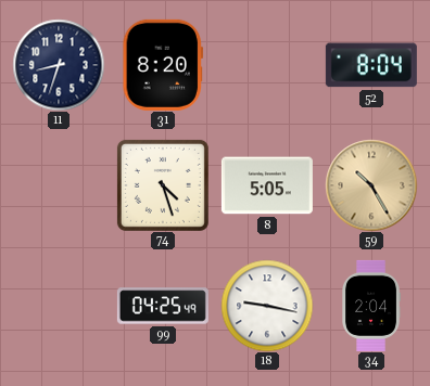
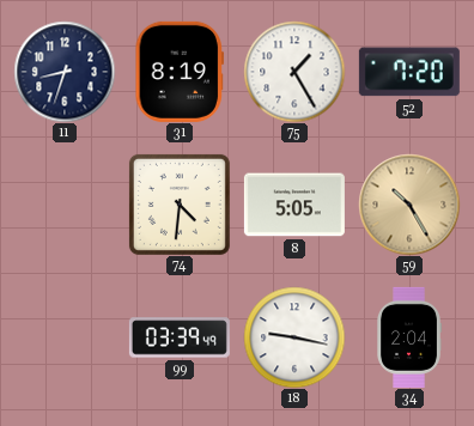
31: 8:20 -> 8:19 (180, 72)
75: none -> 1:25 (294, 72)
52: 8:04 -> 7:20 (409, 72)
74: 4:27 -> 4:31 (180, 205)
99: 04:25 -> 03:39 (180, 337)
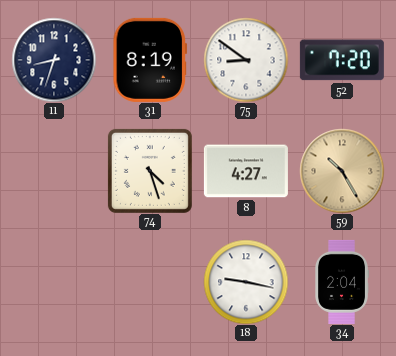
75: 1:25 -> 8:51 (246, 60)
74: 4:31 -> 4:27 (150, 171)
8: 5:05 -> 4:27 (246, 171)
99: 03:39 -> none (180, 337)
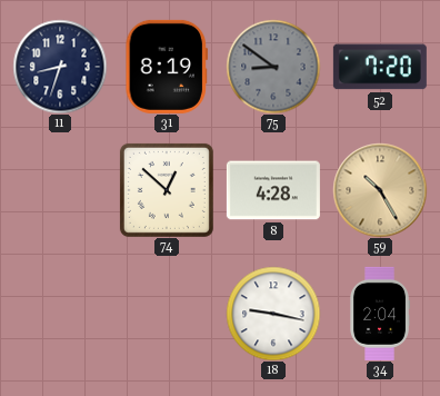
75 dial: white -> grey (273, 67)
74: 4:27 -> 12:52 (167, 190)
8: 4:27 -> 4:28 (273, 190)
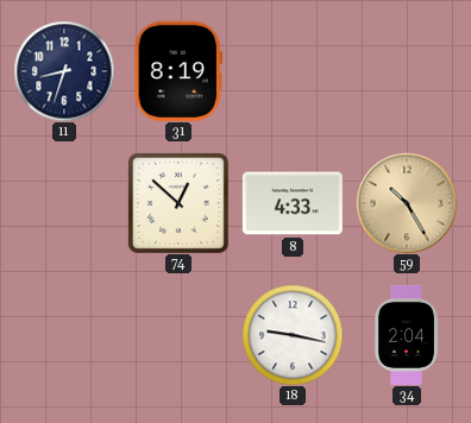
75: 8:51 -> none (273, 67)
52: 7:20 -> none (380, 67)
8: 4:28 -> 4:33 (293, 203)
